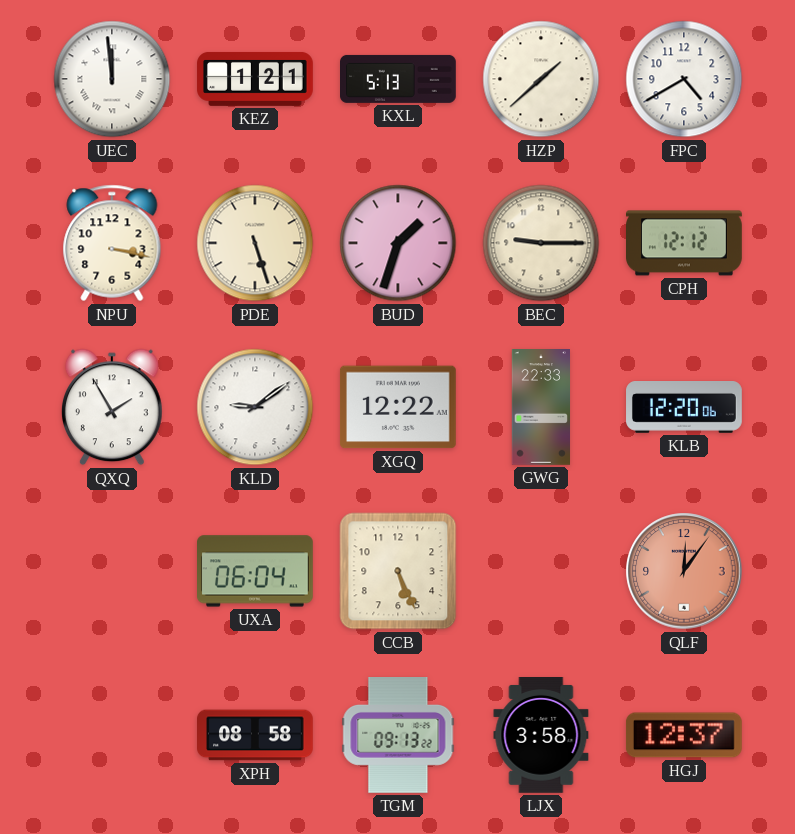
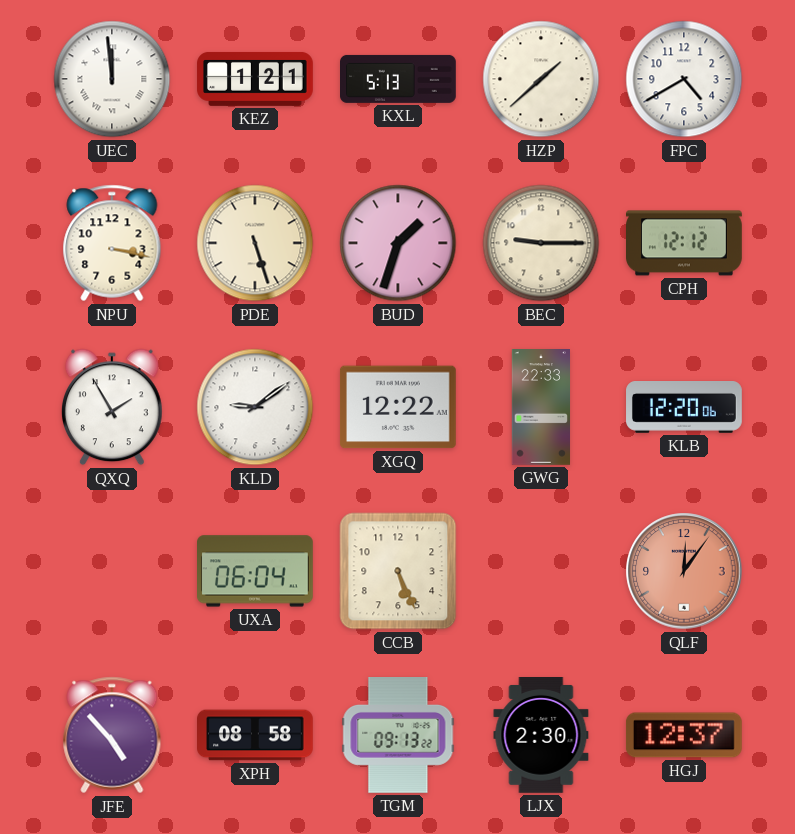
JFE: none -> 4:53 (112, 735)
LJX: 3:58 -> 2:30 (541, 736)
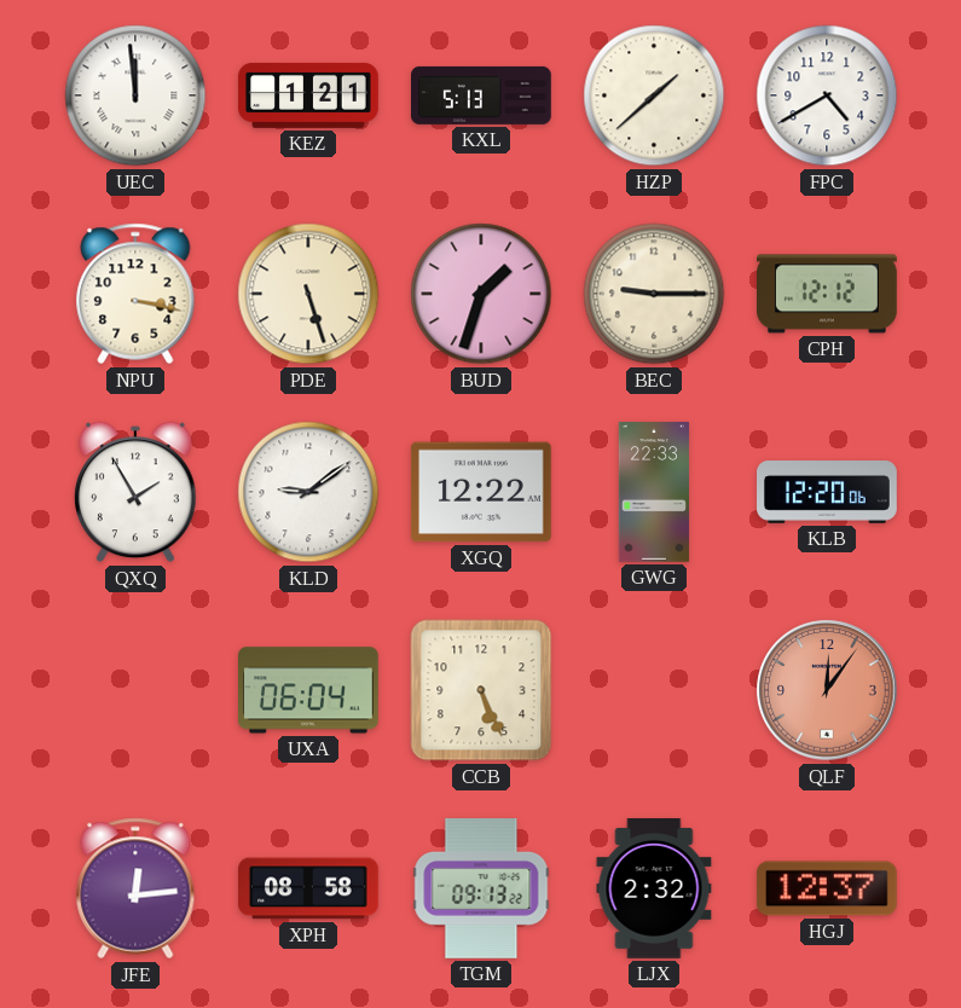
JFE: 4:53 -> 12:14 (135, 888)
LJX: 2:30 -> 2:32 (654, 890)
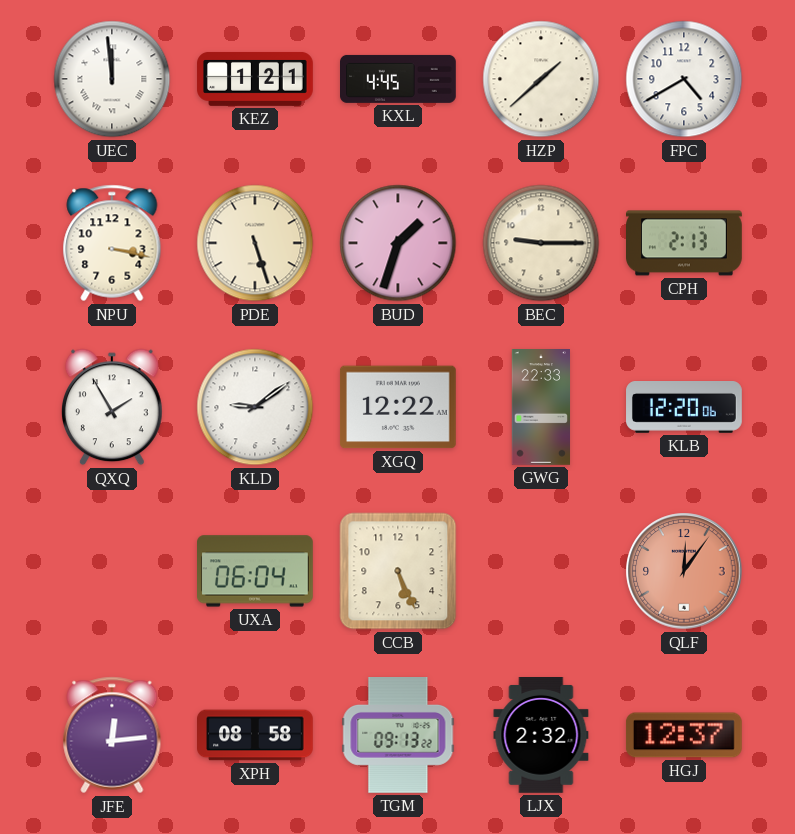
KXL: 5:13 -> 4:45 (399, 79)
CPH: 12:12 -> 2:13 (685, 243)
